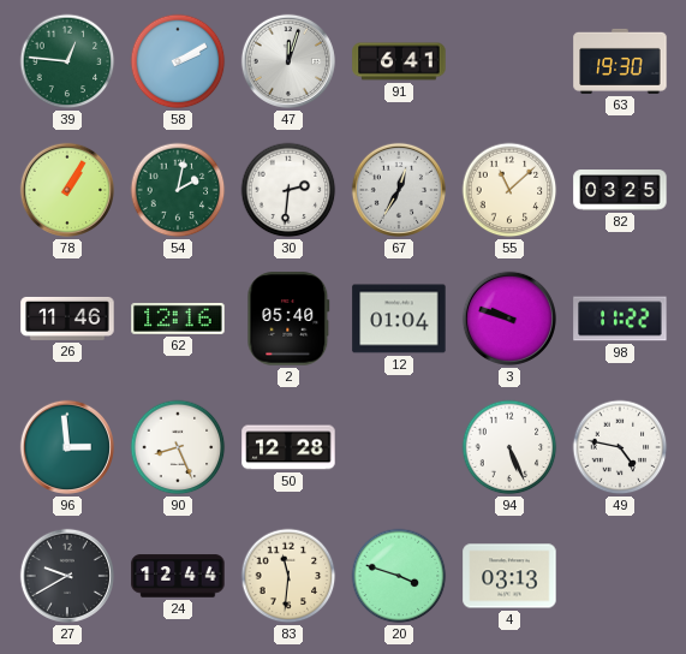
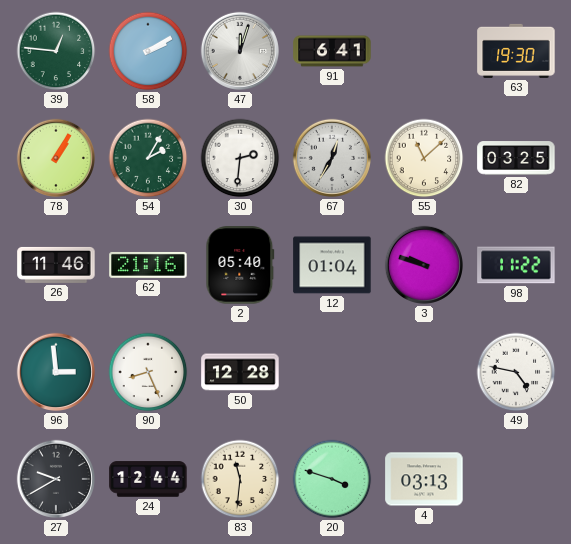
54: 2:02 -> 2:05 (148, 158)
62: 12:16 -> 21:16 (148, 265)
94: 5:26 -> none (509, 447)
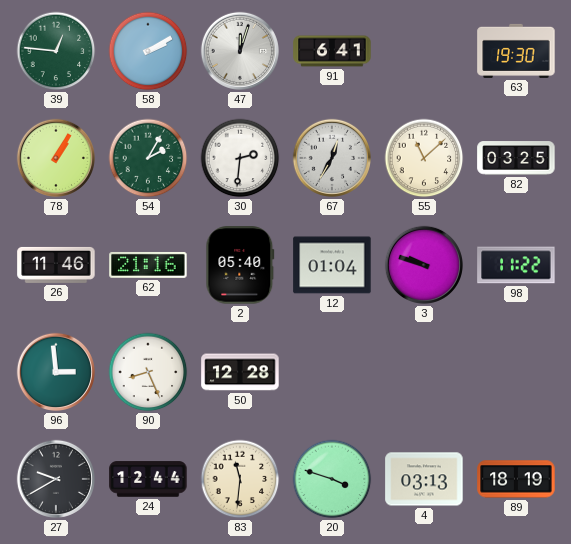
49: 4:47 -> none (516, 372)
89: none -> 18:19 (516, 479)
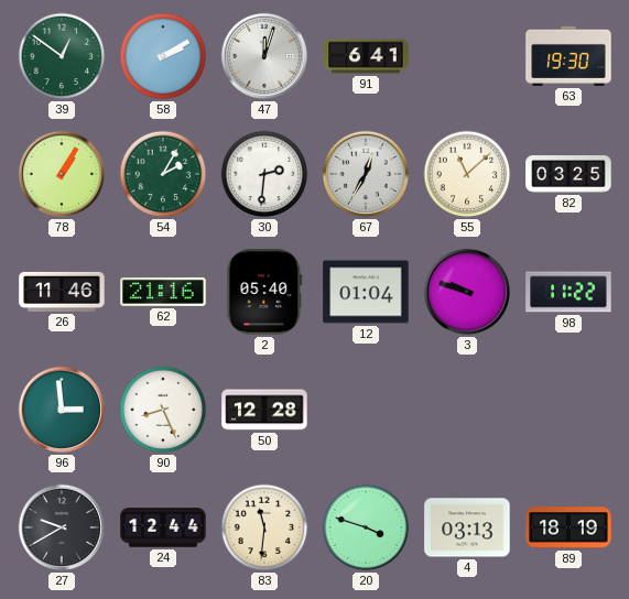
39: 12:46 -> 12:51 (62, 56)
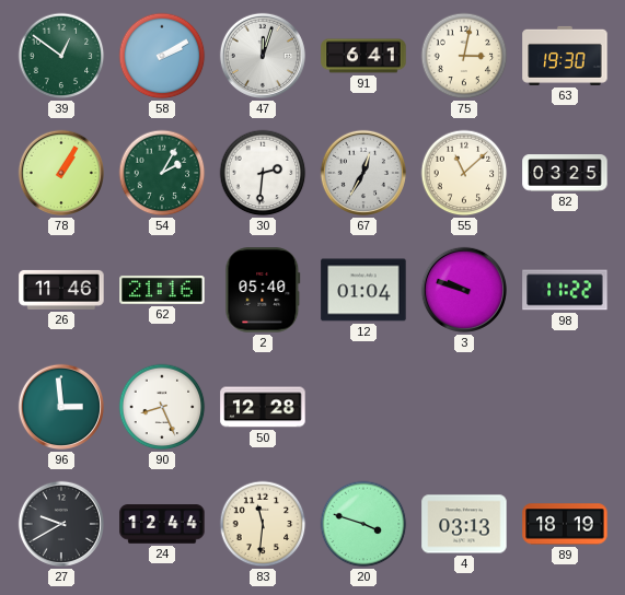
75: none -> 3:02 (464, 56)
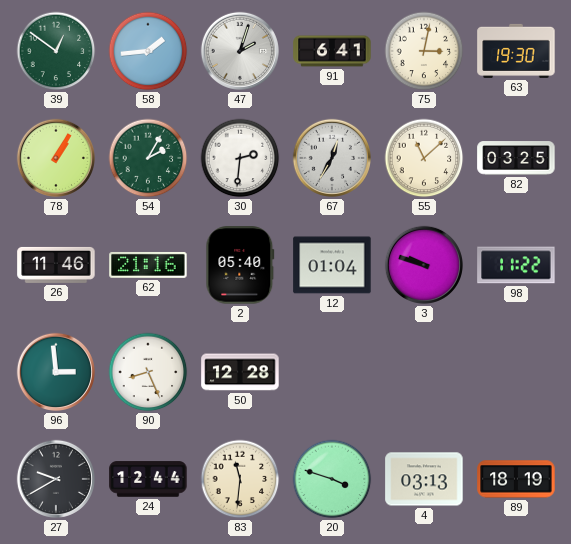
58: 2:10 -> 1:44 (148, 51)
47: 12:03 -> 2:03 (240, 51)
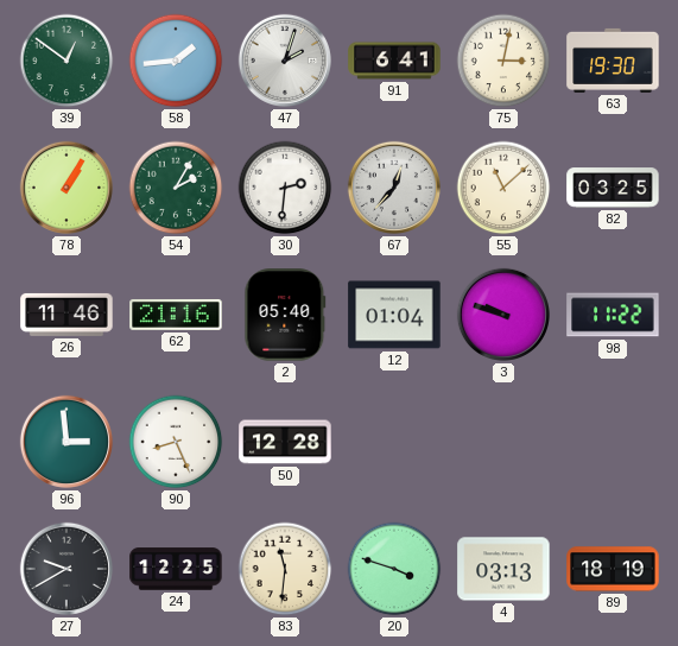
67: 12:35 -> 12:37 (394, 188)
24: 12:44 -> 12:25 (176, 569)
